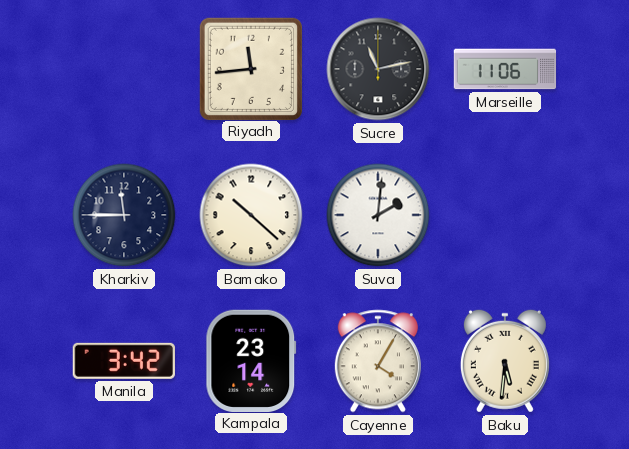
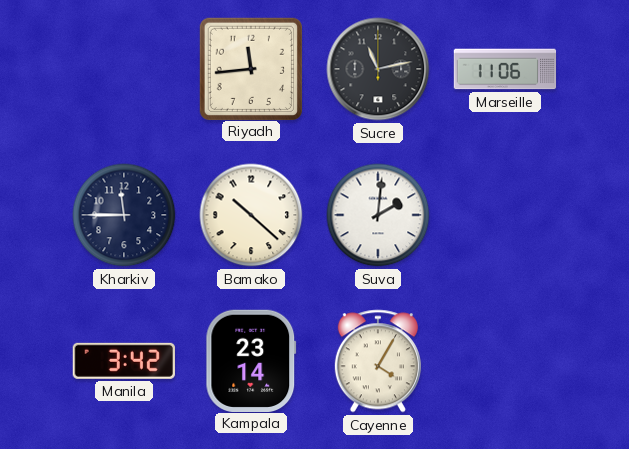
Baku: 5:31 -> none (505, 361)
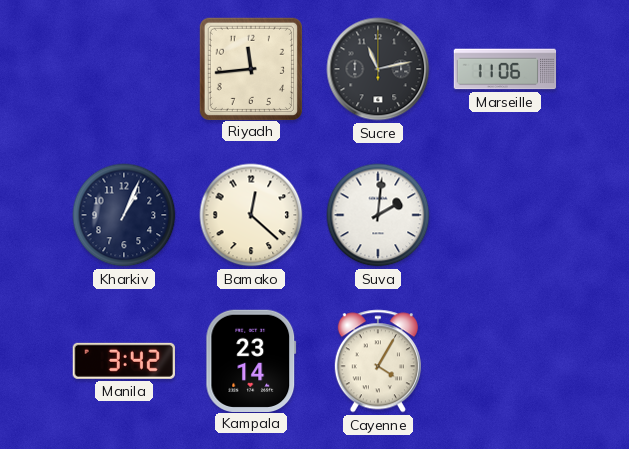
Kharkiv: 11:45 -> 1:04 (124, 215)
Bamako: 10:22 -> 12:22 (251, 215)
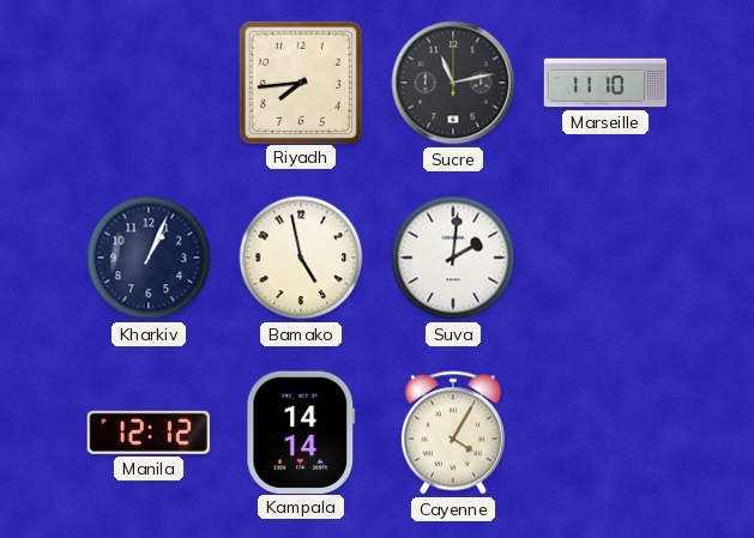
Riyadh: 11:44 -> 7:44 (300, 81)
Marseille: 11:06 -> 11:10 (605, 83)
Bamako: 12:22 -> 4:58 (301, 258)
Manila: 3:42 -> 12:12 (149, 433)
Kampala: 23:14 -> 14:14 (301, 431)
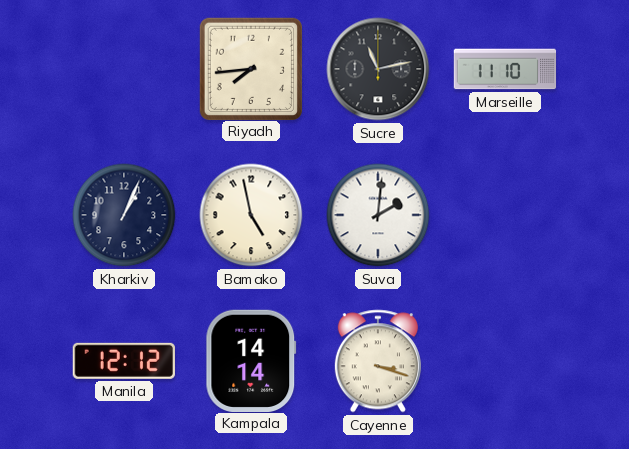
Cayenne: 4:05 -> 3:18 (378, 361)
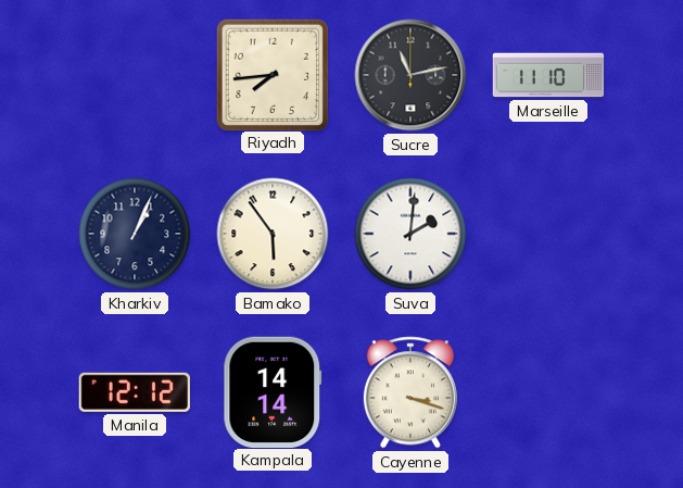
Bamako: 4:58 -> 5:54 (273, 234)
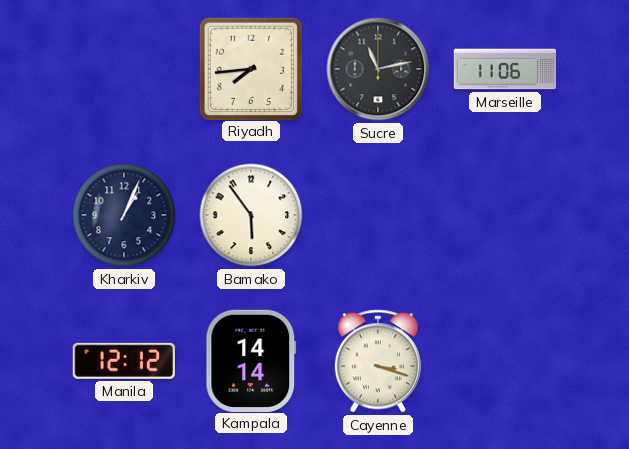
Marseille: 11:10 -> 11:06 (505, 69)
Suva: 2:01 -> none (410, 234)
